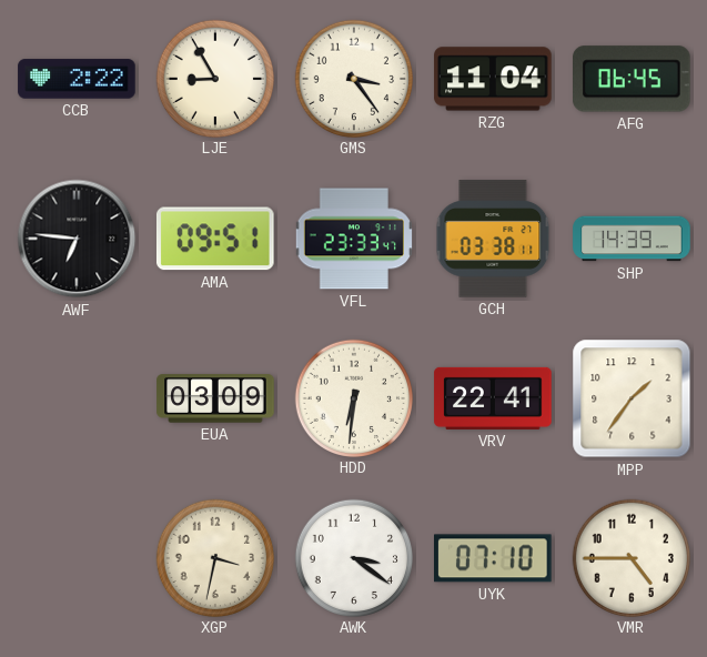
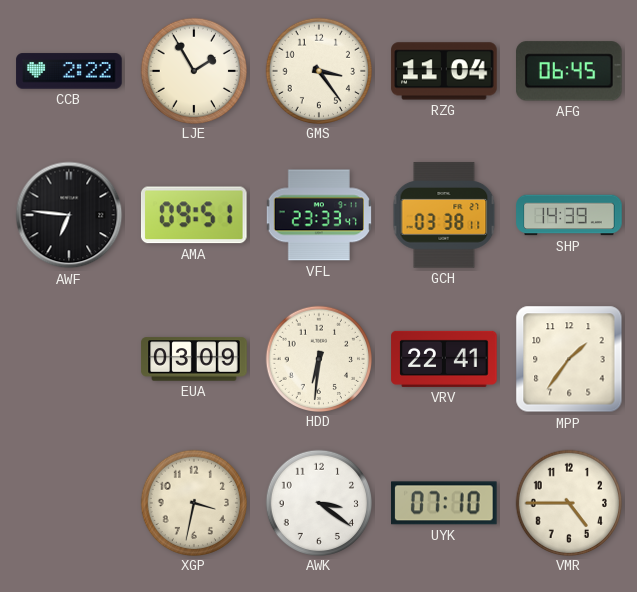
LJE: 8:55 -> 1:55 (193, 70)
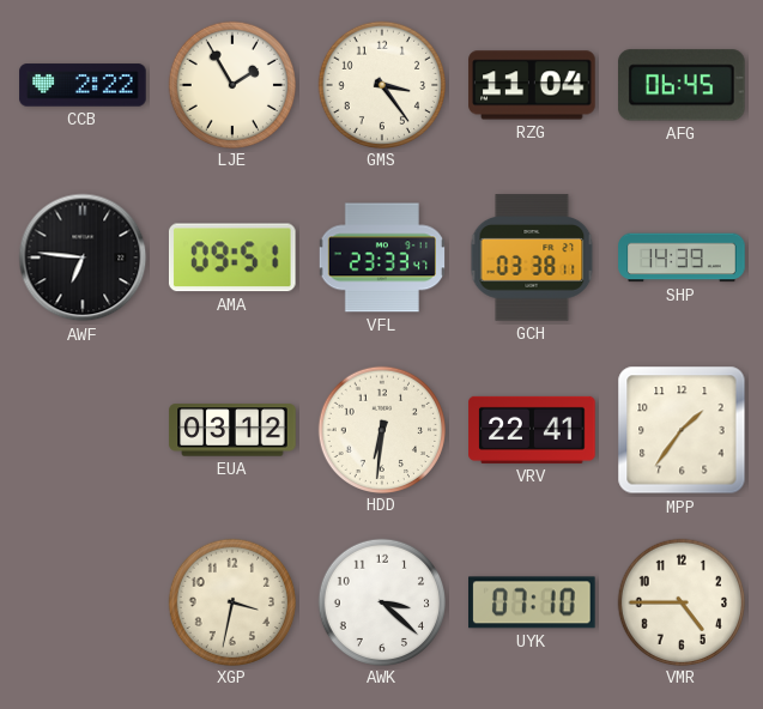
EUA: 03:09 -> 03:12 (232, 430)
AWK: 3:21 -> 3:22 (381, 601)
